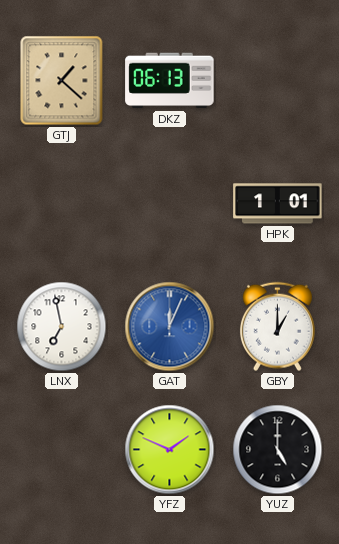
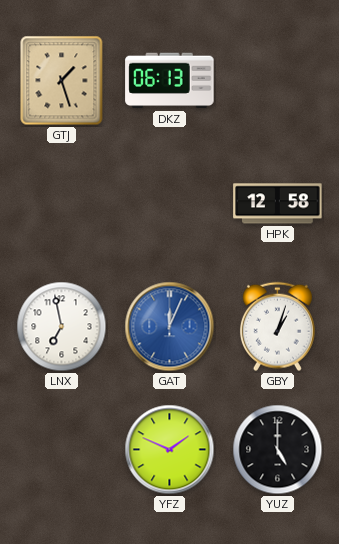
GTJ: 1:22 -> 1:27 (62, 81)
HPK: 1:01 -> 12:58 (278, 204)
GBY: 1:00 -> 1:03 (277, 327)
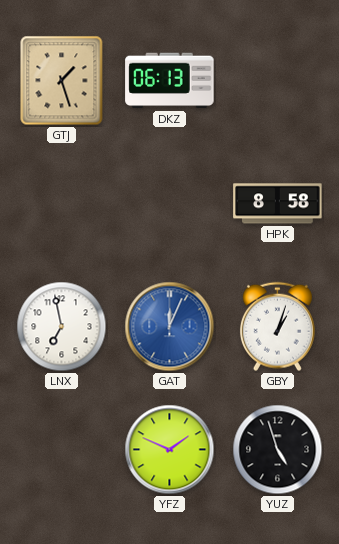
HPK: 12:58 -> 8:58 (278, 204)
YUZ: 5:00 -> 4:57 (278, 450)
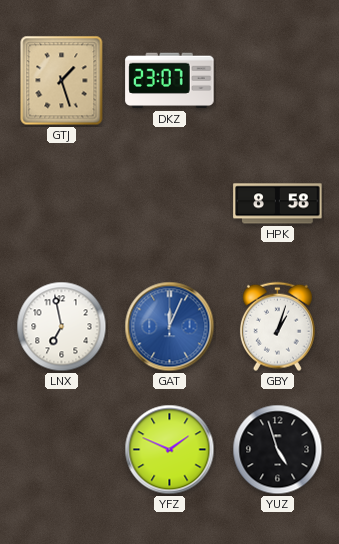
DKZ: 06:13 -> 23:07 (170, 81)
